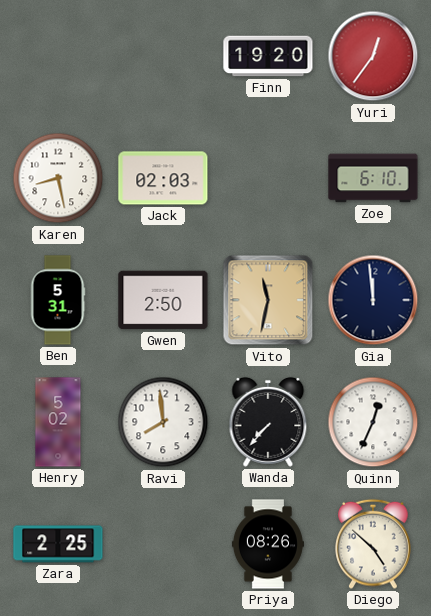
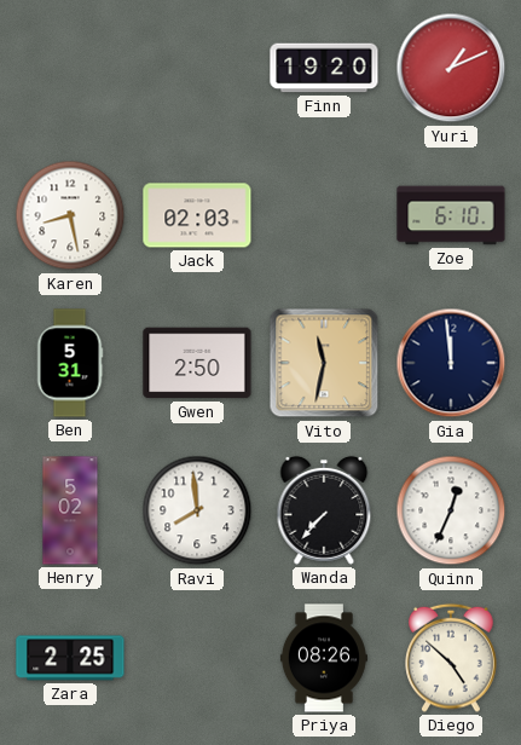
Yuri: 12:36 -> 1:11 (451, 68)
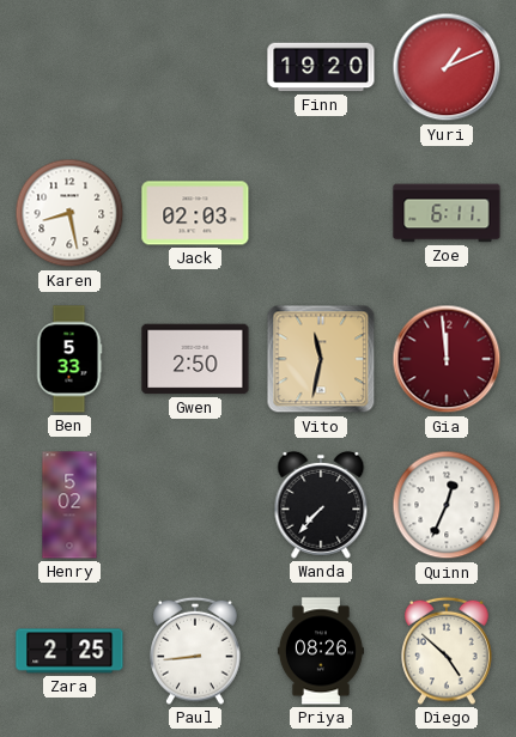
Zoe: 6:10 -> 6:11 (447, 213)
Ben: 5:31 -> 5:33 (69, 359)
Gia dial: navy -> burgundy (447, 359)
Ravi: 7:59 -> none (197, 510)
Paul: none -> 8:44 (195, 651)
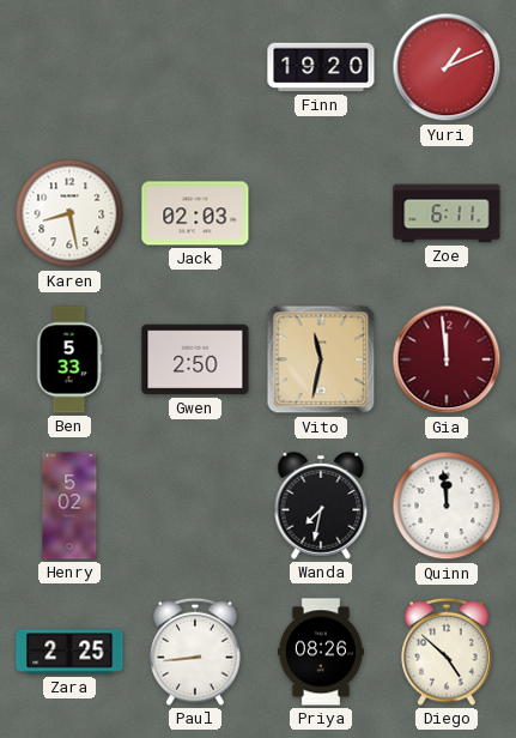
Wanda: 7:37 -> 7:32 (321, 506)
Quinn: 12:34 -> 11:59 (447, 506)
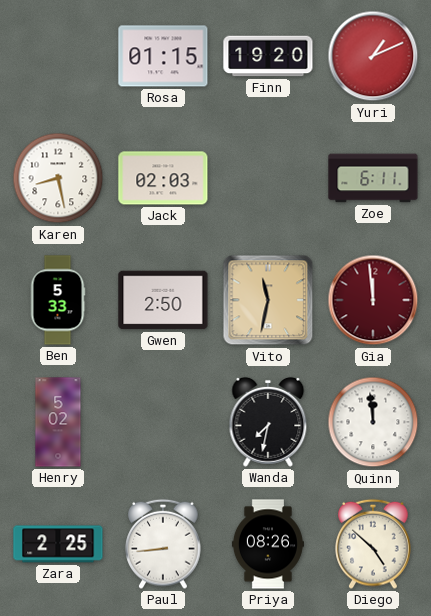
Rosa: none -> 01:15 (163, 56)
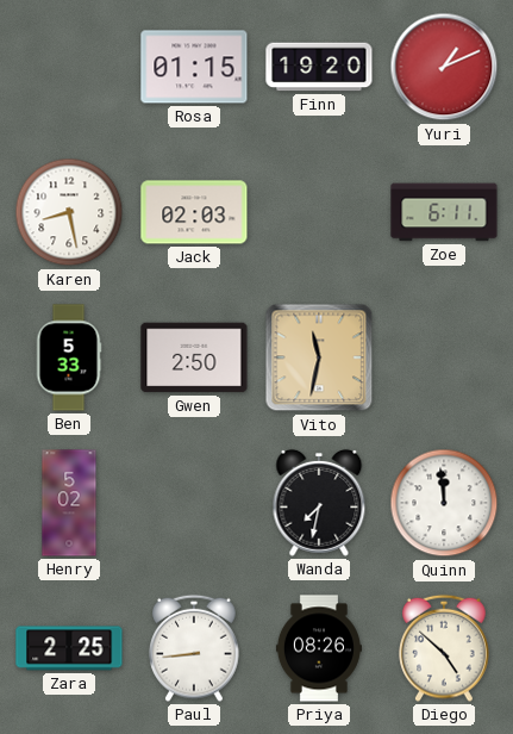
Gia: 11:59 -> none (373, 300)
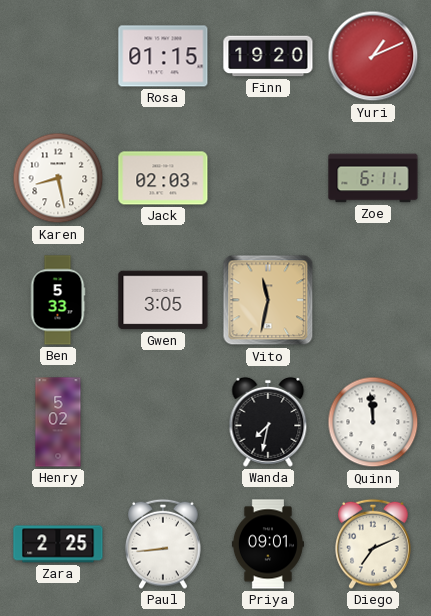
Gwen: 2:50 -> 3:05 (163, 300)
Priya: 08:26 -> 09:01 (268, 544)
Diego: 4:52 -> 7:11 (373, 544)
